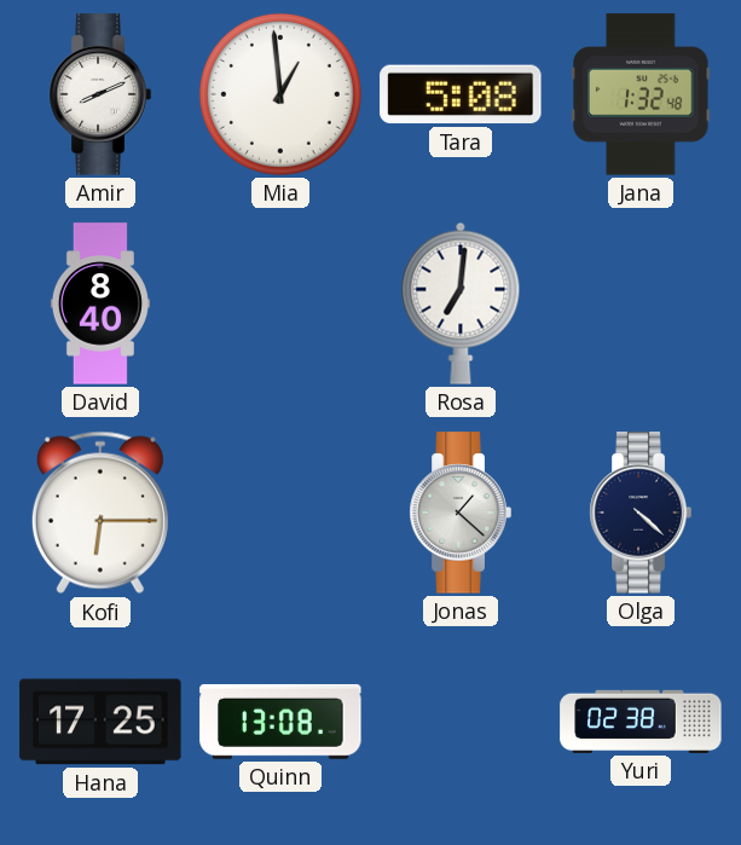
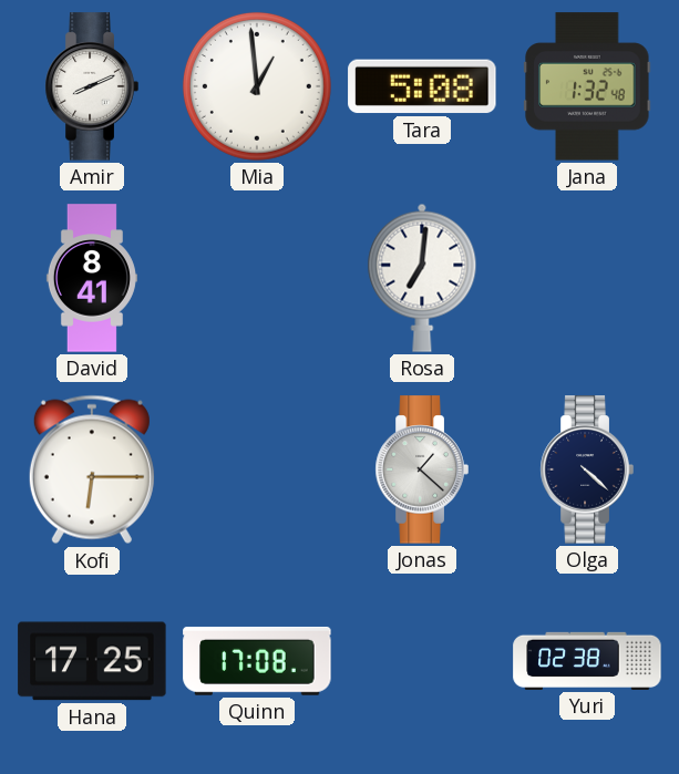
David: 8:40 -> 8:41 (92, 278)
Quinn: 13:08 -> 17:08 (257, 661)
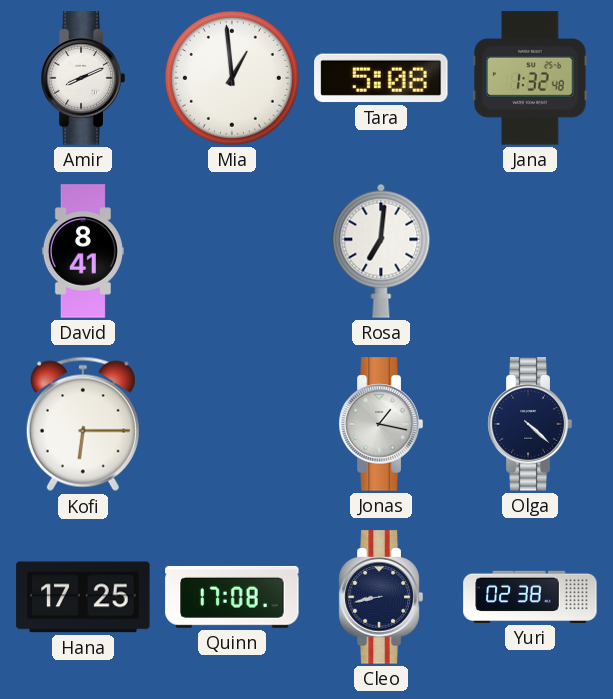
Jonas: 1:22 -> 1:17 (381, 424)
Cleo: none -> 8:43 (381, 597)
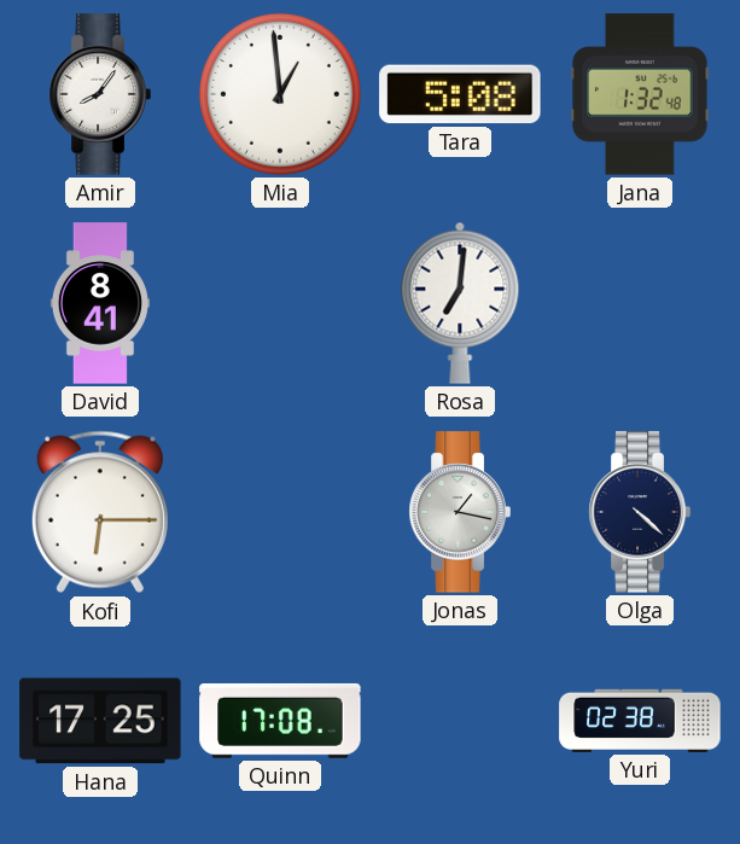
Amir: 8:11 -> 8:06 (100, 94)
Cleo: 8:43 -> none (381, 597)
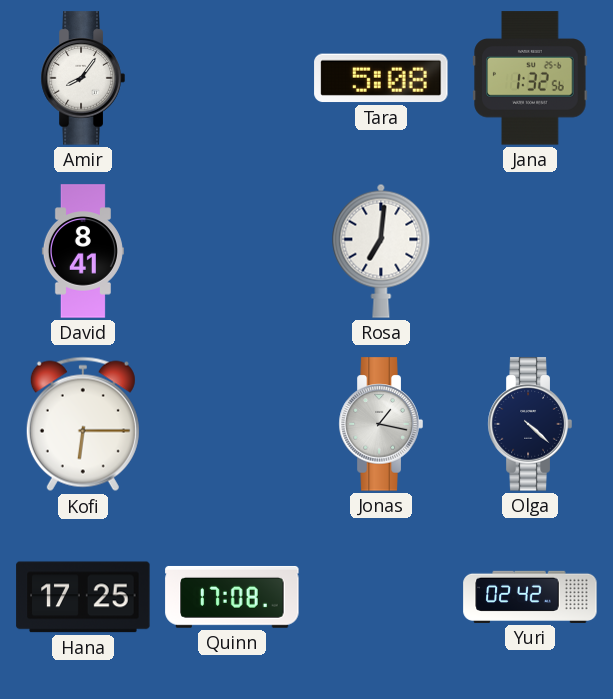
Mia: 12:59 -> none (280, 94)
Jana: 1:32:48 -> 1:32:56 (530, 78)
Yuri: 02:38 -> 02:42 (530, 597)
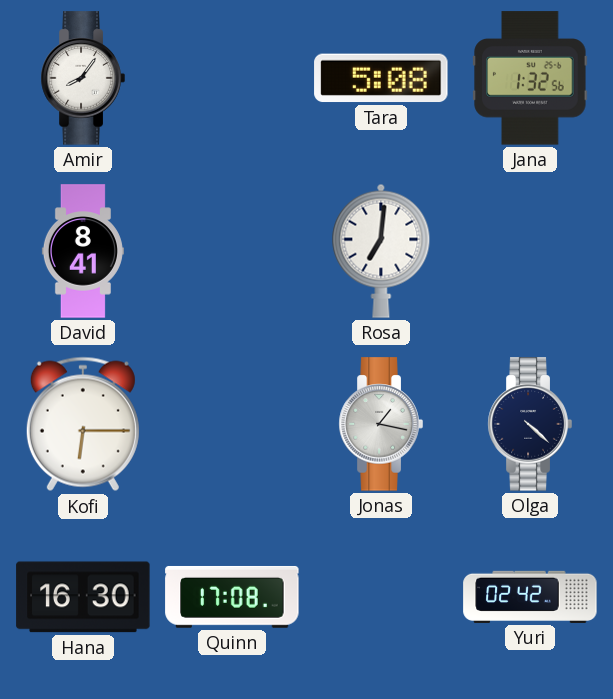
Hana: 17:25 -> 16:30 (83, 597)
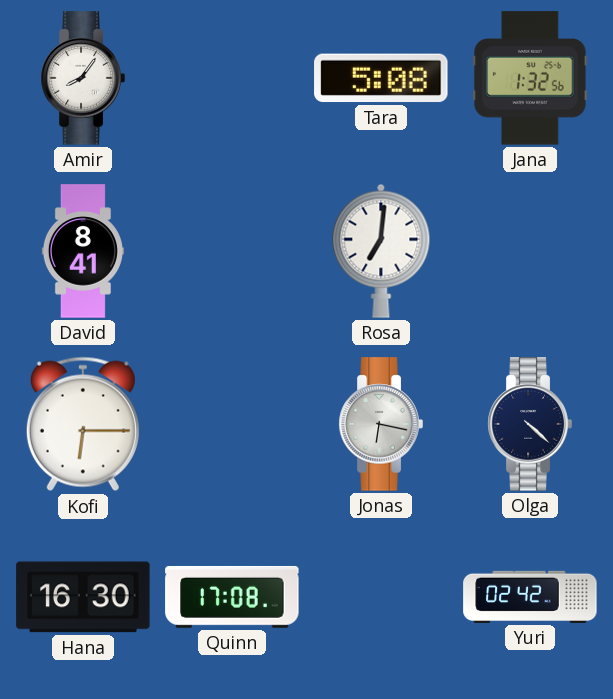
Jonas: 1:17 -> 6:17 (381, 424)
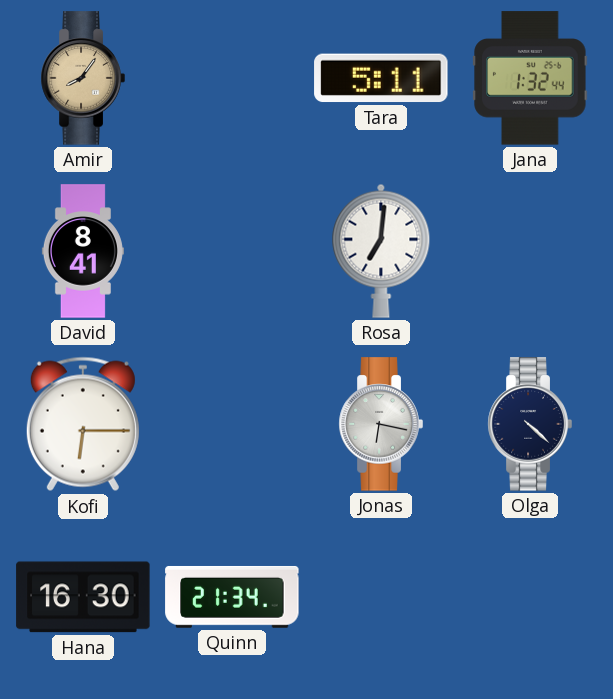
Amir dial: white -> champagne (83, 78)
Tara: 5:08 -> 5:11 (381, 78)
Jana: 1:32:56 -> 1:32:44 (530, 78)
Quinn: 17:08 -> 21:34 (232, 597)
Yuri: 02:42 -> none (530, 597)
